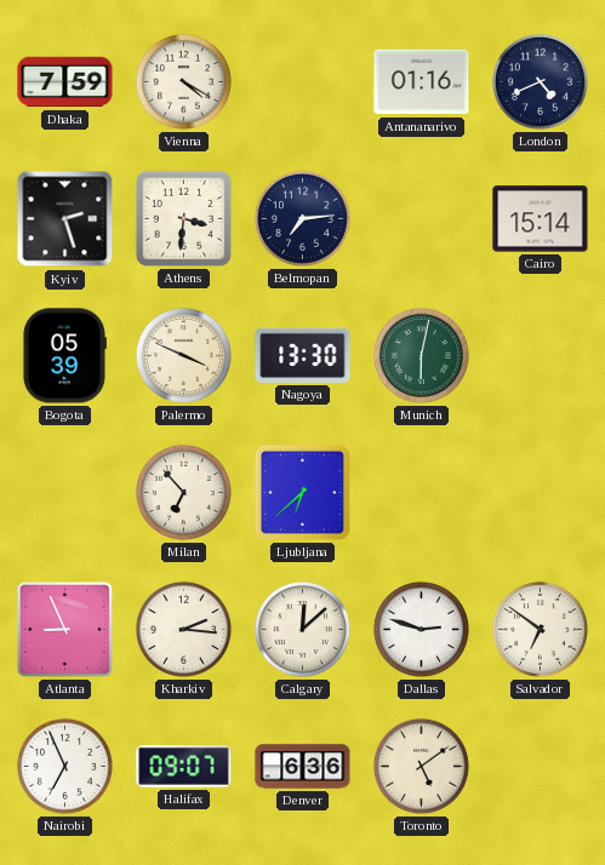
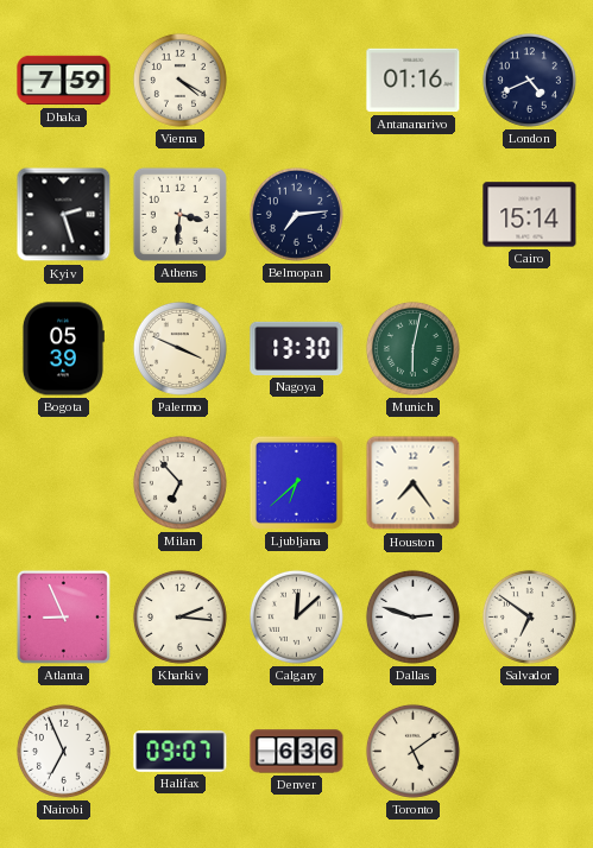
Houston: none -> 7:24 (414, 483)
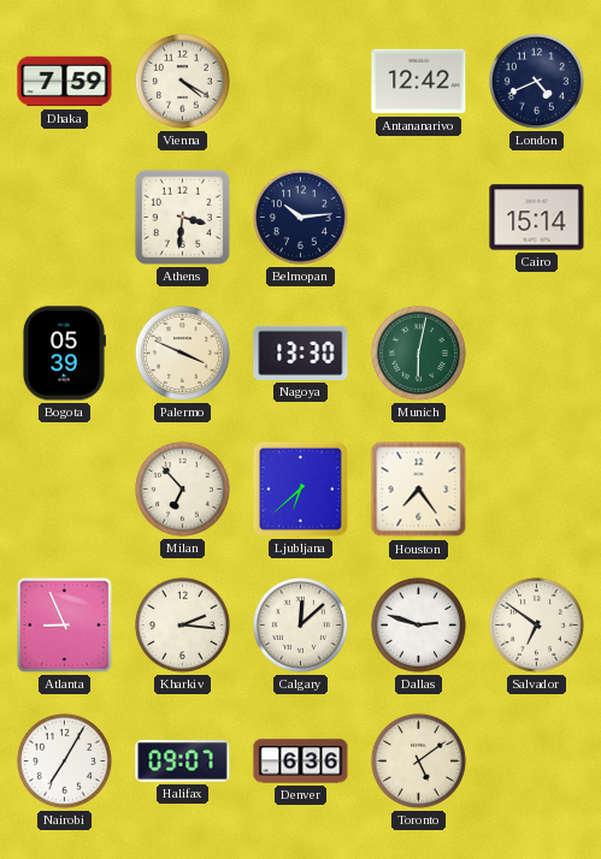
Antananarivo: 01:16 -> 12:42 (419, 82)
Kyiv: 2:27 -> none (64, 215)
Belmopan: 7:14 -> 10:14 (300, 217)
Nairobi: 6:56 -> 7:05 (64, 760)
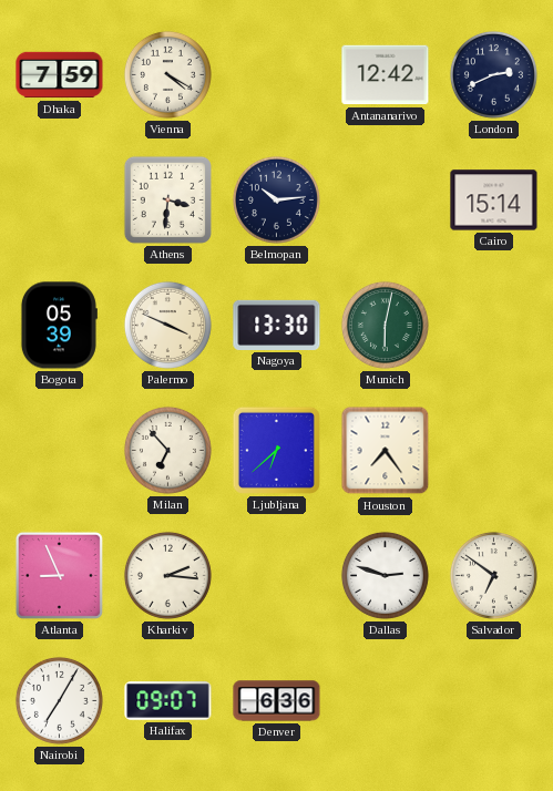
London: 4:41 -> 2:41 (493, 74)
Calgary: 12:08 -> none (300, 624)
Toronto: 5:09 -> none (418, 760)
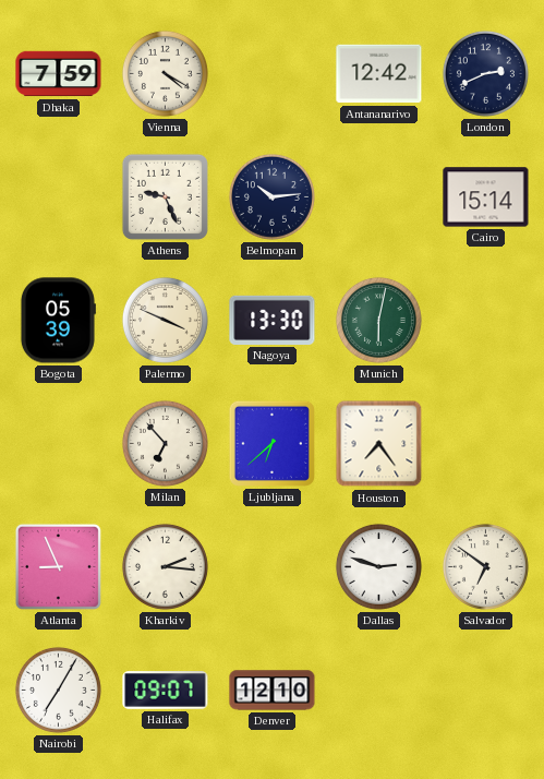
Athens: 3:31 -> 9:26 (165, 196)
Denver: 6:36 -> 12:10 (273, 691)
